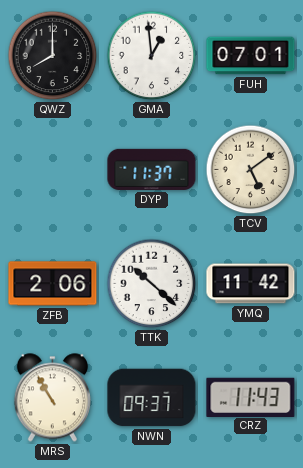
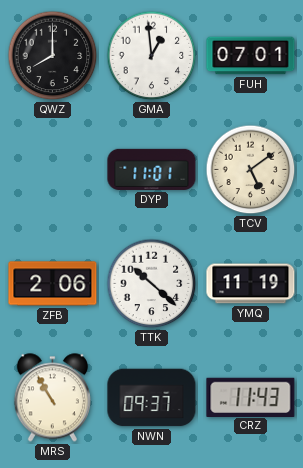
DYP: 11:37 -> 11:01 (152, 169)
YMQ: 11:42 -> 11:19 (251, 284)
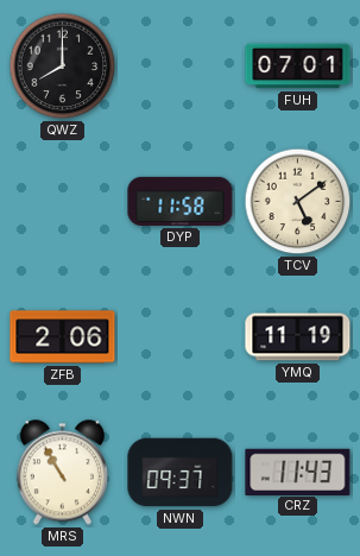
GMA: 12:59 -> none (152, 56)
DYP: 11:01 -> 11:58 (181, 201)
TTK: 10:22 -> none (152, 284)
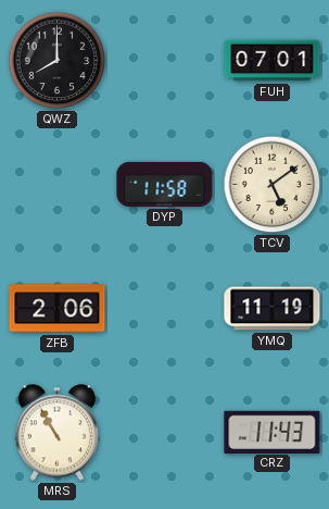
NWN: 09:37 -> none (181, 473)
